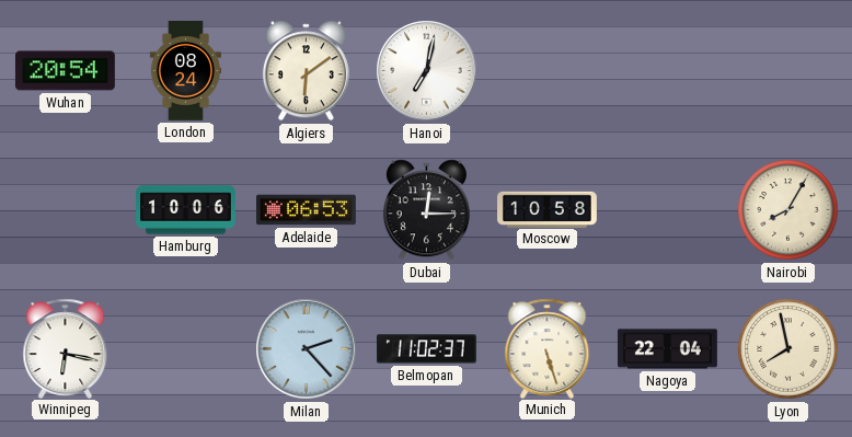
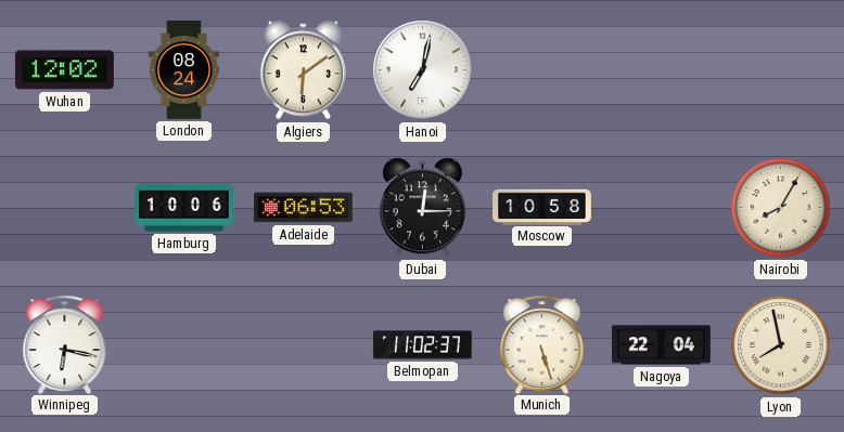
Wuhan: 20:54 -> 12:02 (64, 70)
Milan: 2:23 -> none (307, 349)
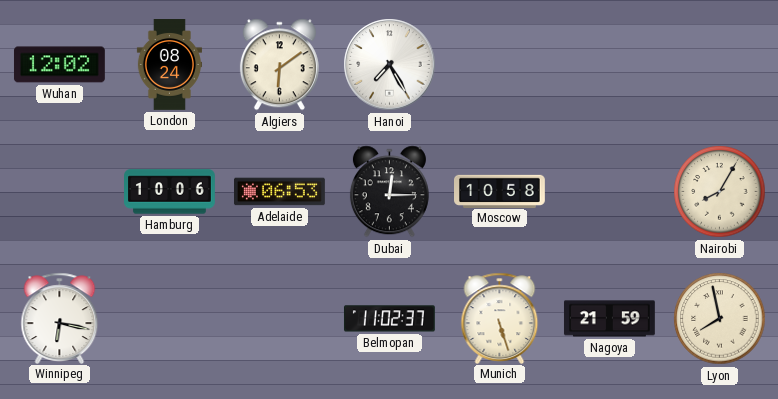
Hanoi: 7:02 -> 7:25 (390, 65)
Nagoya: 22:04 -> 21:59 (609, 319)
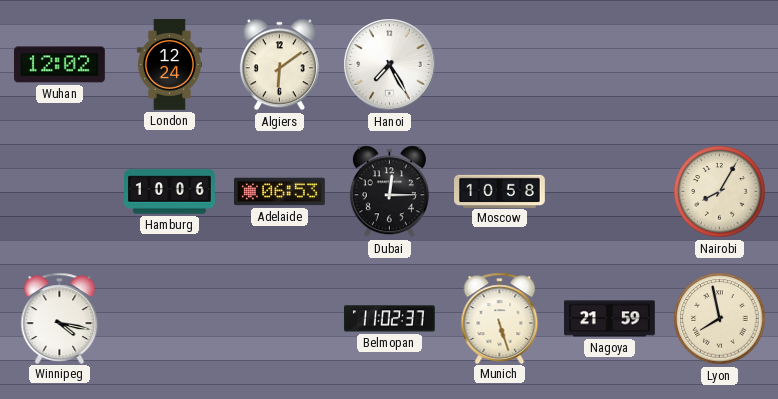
London: 08:24 -> 12:24 (169, 65)
Winnipeg: 6:17 -> 4:17 (60, 318)
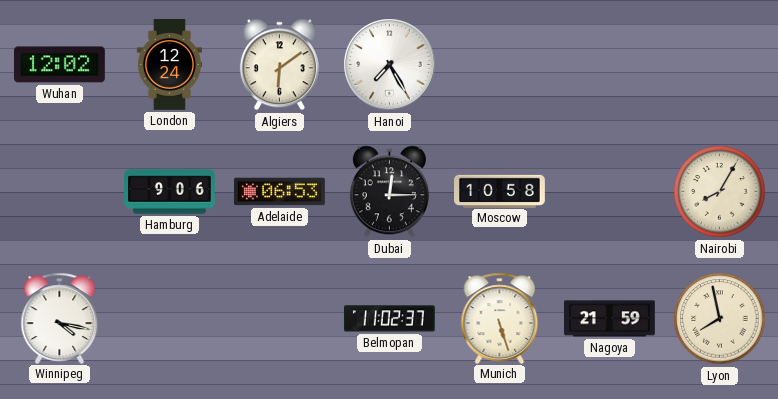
Hamburg: 10:06 -> 9:06 (170, 192)
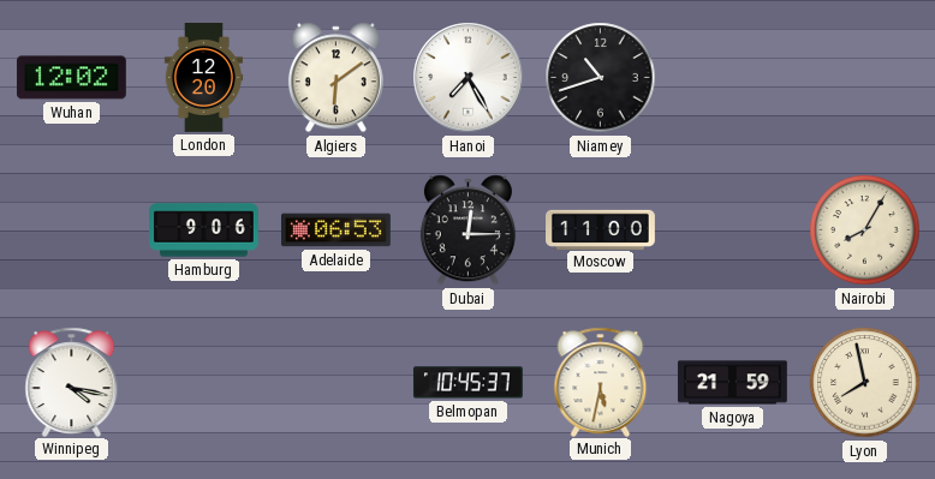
London: 12:24 -> 12:20 (203, 78)
Niamey: none -> 10:42 (601, 78)
Moscow: 10:58 -> 11:00 (601, 229)
Belmopan: 11:02 -> 10:45 (467, 383)
Munich: 5:27 -> 5:32 (601, 382)
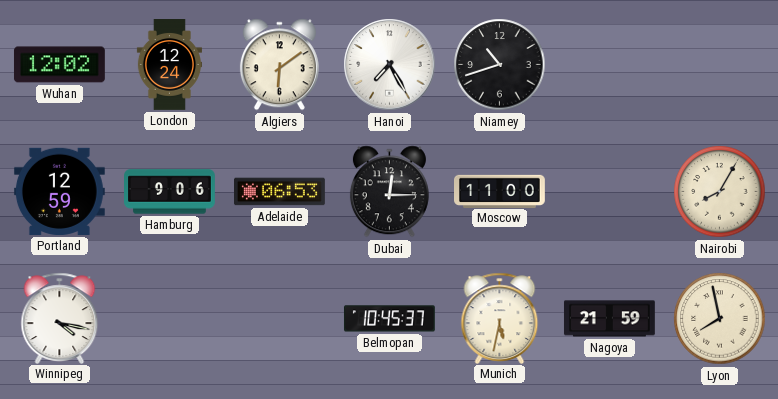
London: 12:20 -> 12:24 (169, 65)
Portland: none -> 12:59 (59, 191)
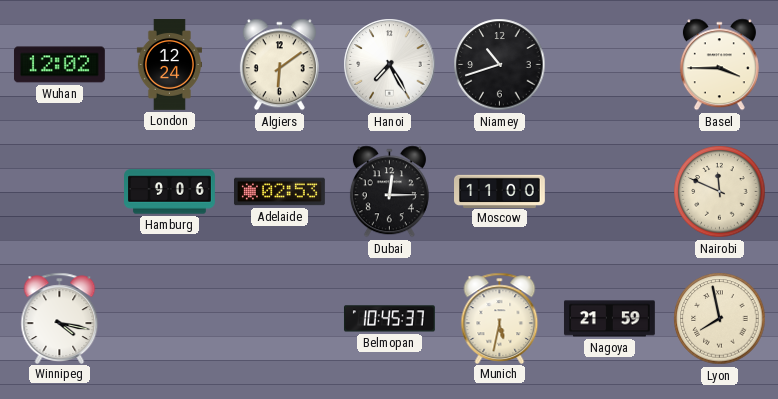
Basel: none -> 3:45 (719, 65)
Portland: 12:59 -> none (59, 191)
Adelaide: 06:53 -> 02:53 (280, 192)
Nairobi: 8:05 -> 11:49 (720, 192)
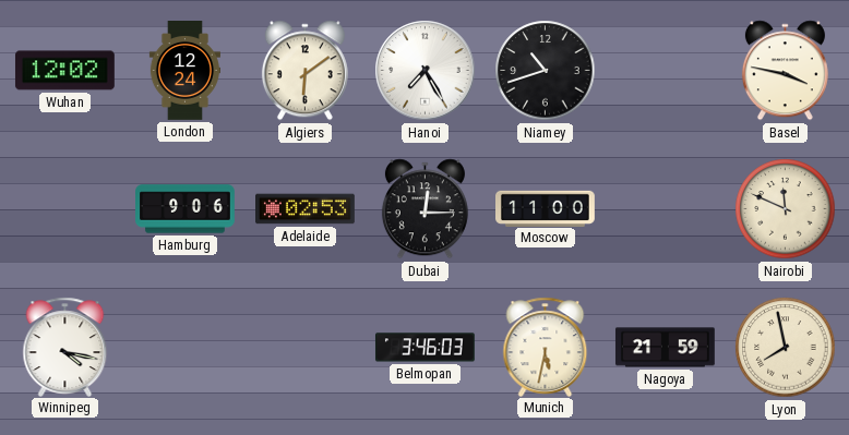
Basel: 3:45 -> 3:47 (785, 71)
Belmopan: 10:45 -> 3:46 (424, 348)
